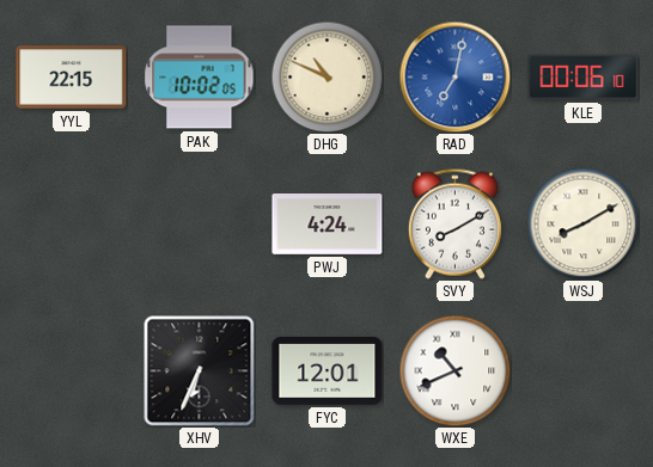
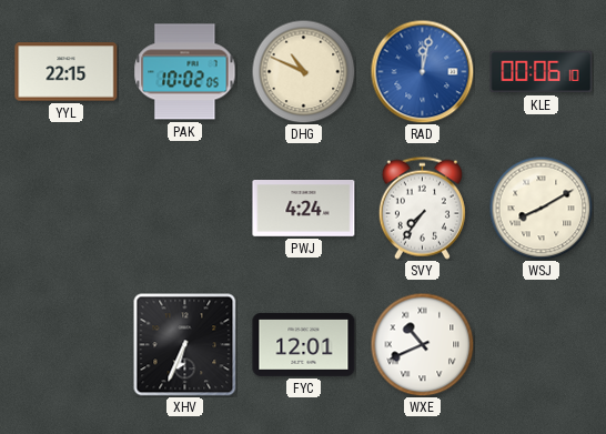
RAD: 7:02 -> 12:02 (422, 71)
SVY: 8:10 -> 7:36 (422, 208)
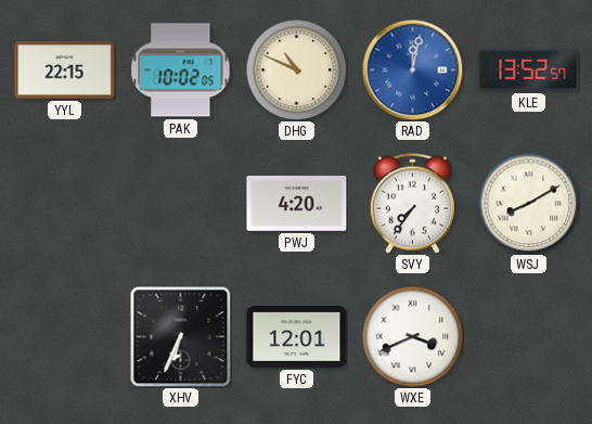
KLE: 00:06 -> 13:52 (529, 70)
PWJ: 4:24 -> 4:20 (297, 204)
WXE: 10:41 -> 3:41 (412, 336)
